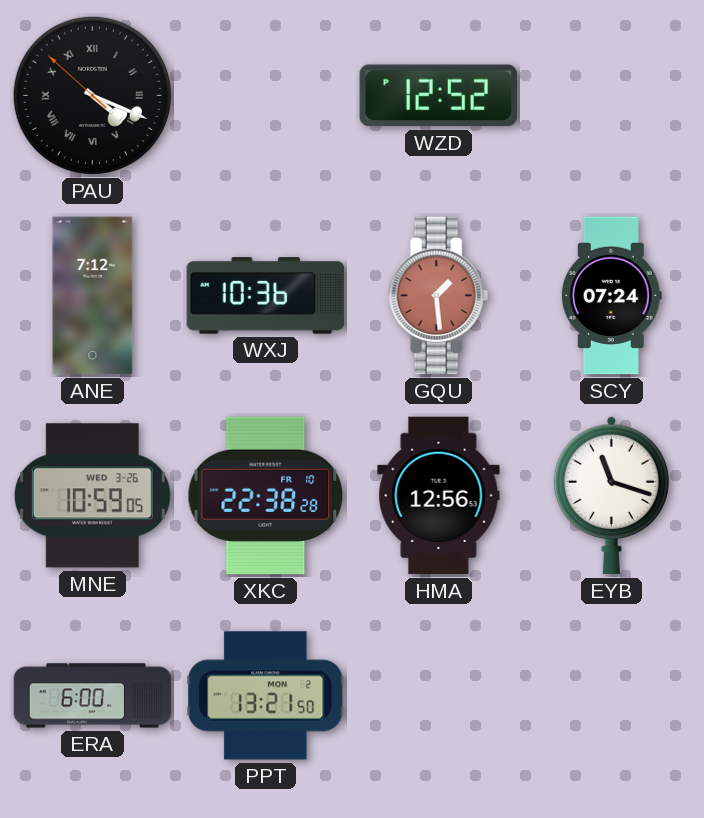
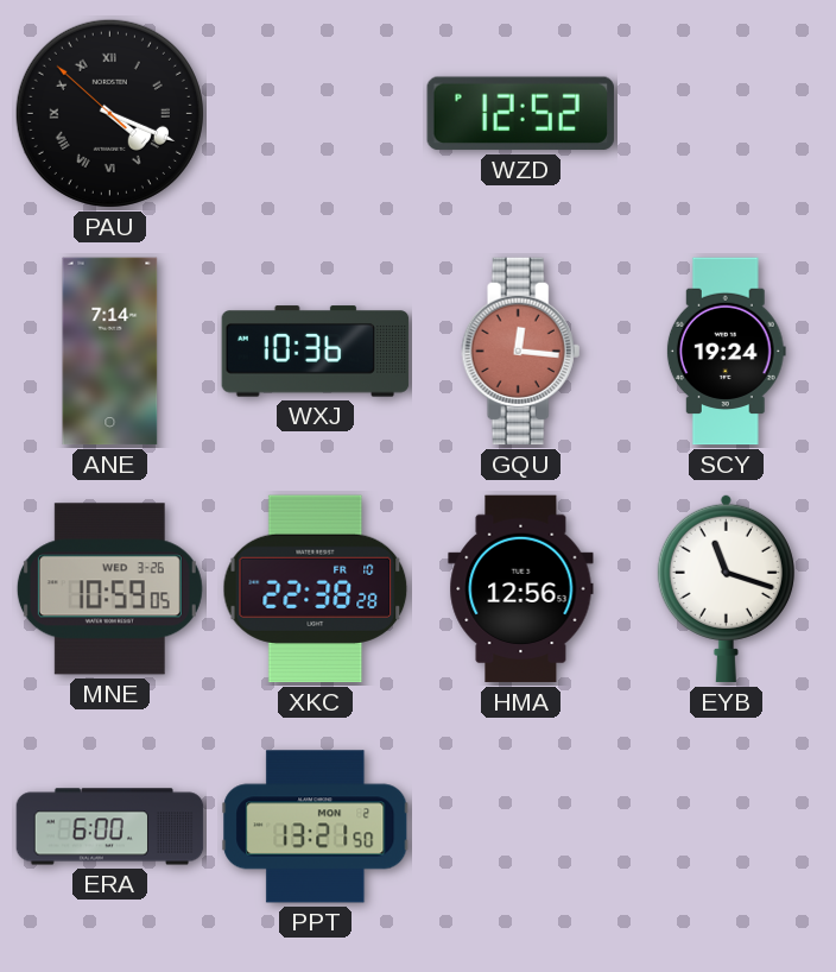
ANE: 7:12 -> 7:14 (110, 352)
GQU: 1:29 -> 12:16 (521, 352)
SCY: 07:24 -> 19:24 (726, 352)
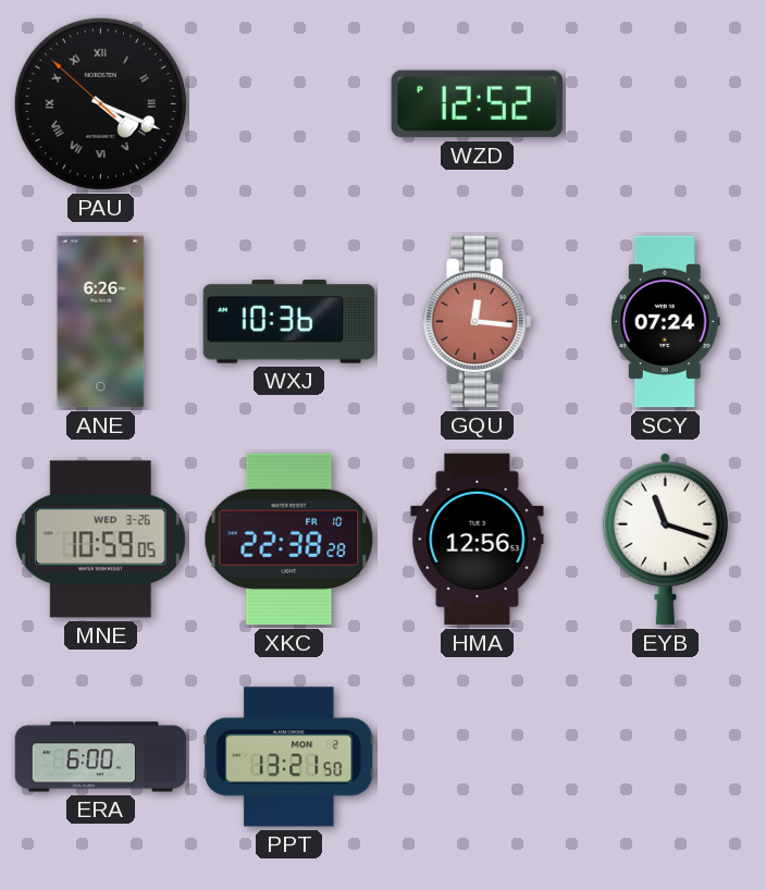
ANE: 7:14 -> 6:26 (101, 322)
SCY: 19:24 -> 07:24 (665, 322)
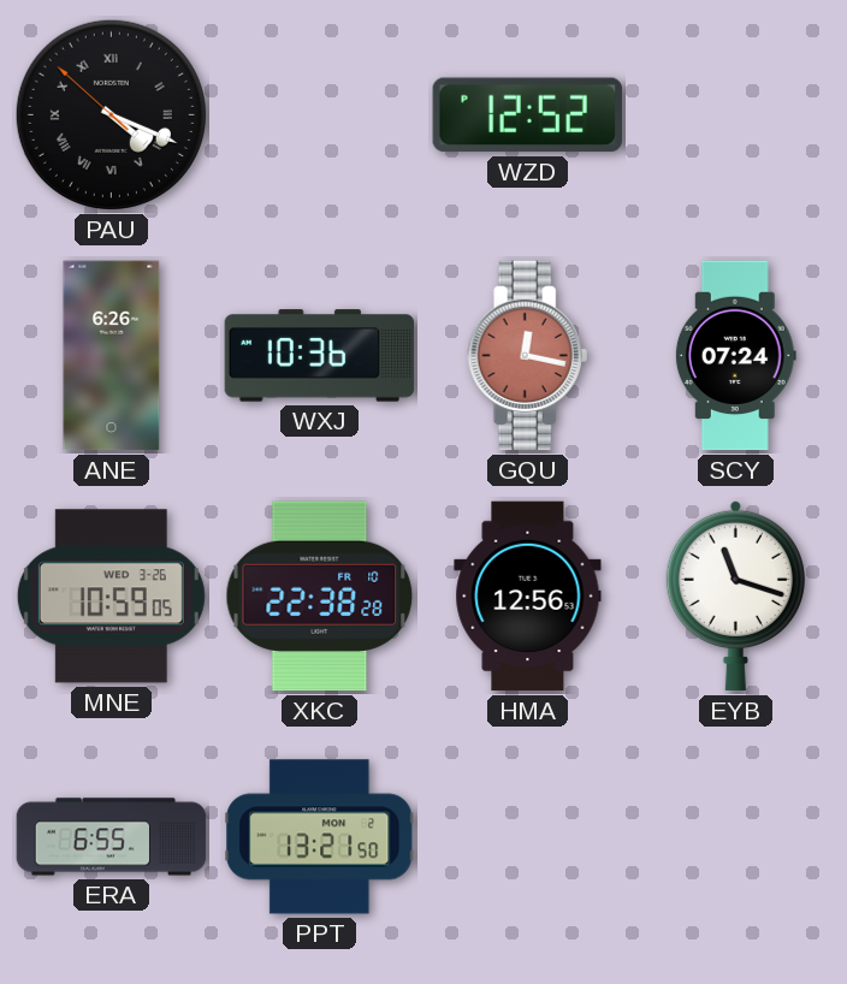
GQU: 12:16 -> 12:17 (528, 356)
ERA: 6:00 -> 6:55 (112, 837)
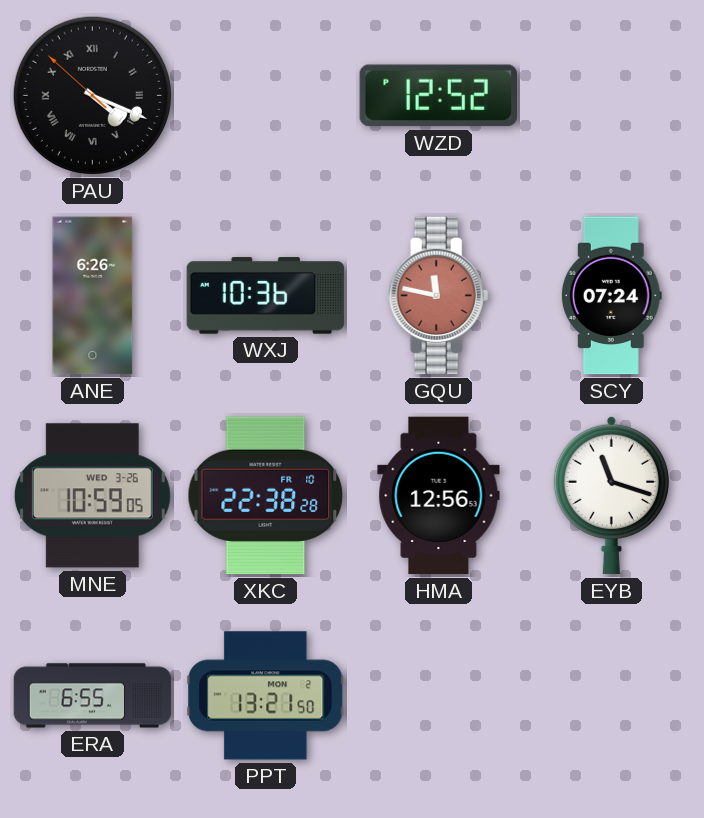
GQU: 12:17 -> 11:47 (439, 296)
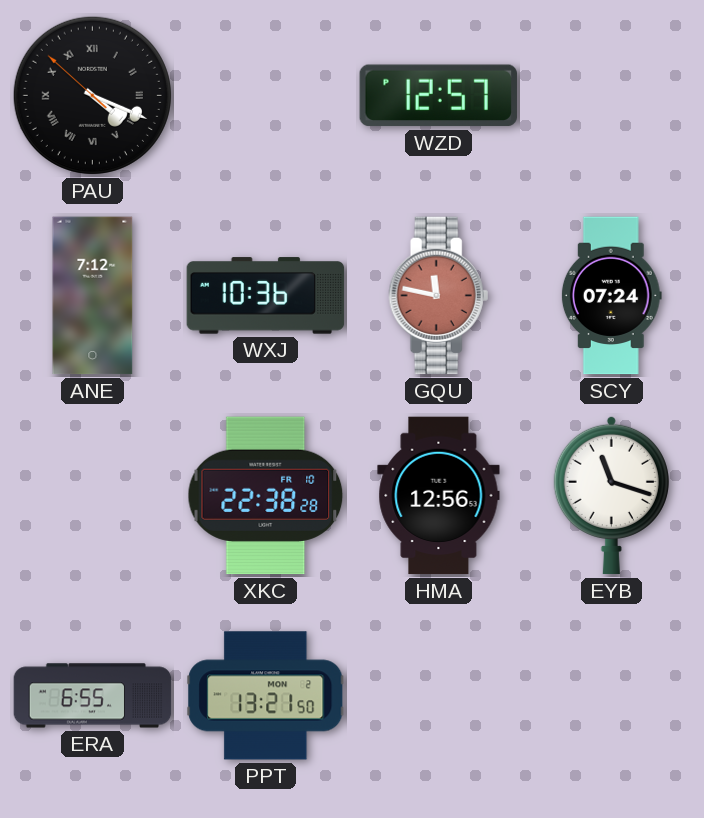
WZD: 12:52 -> 12:57 (438, 96)
ANE: 6:26 -> 7:12 (93, 296)
MNE: 10:59 -> none (92, 496)
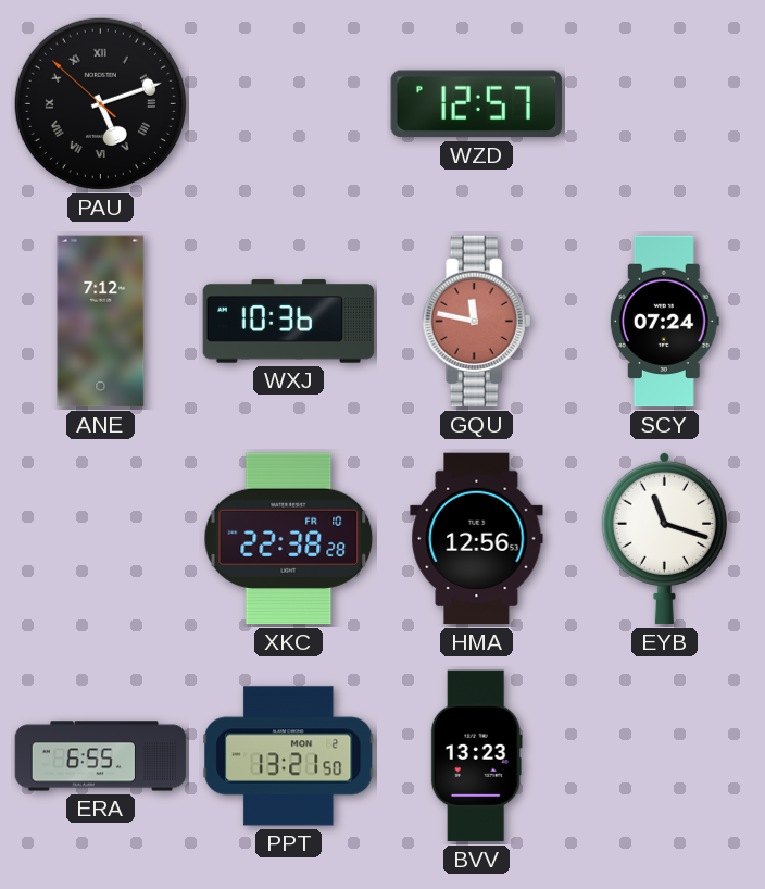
PAU: 4:18 -> 5:11 (100, 103)
BVV: none -> 13:23 (476, 756)
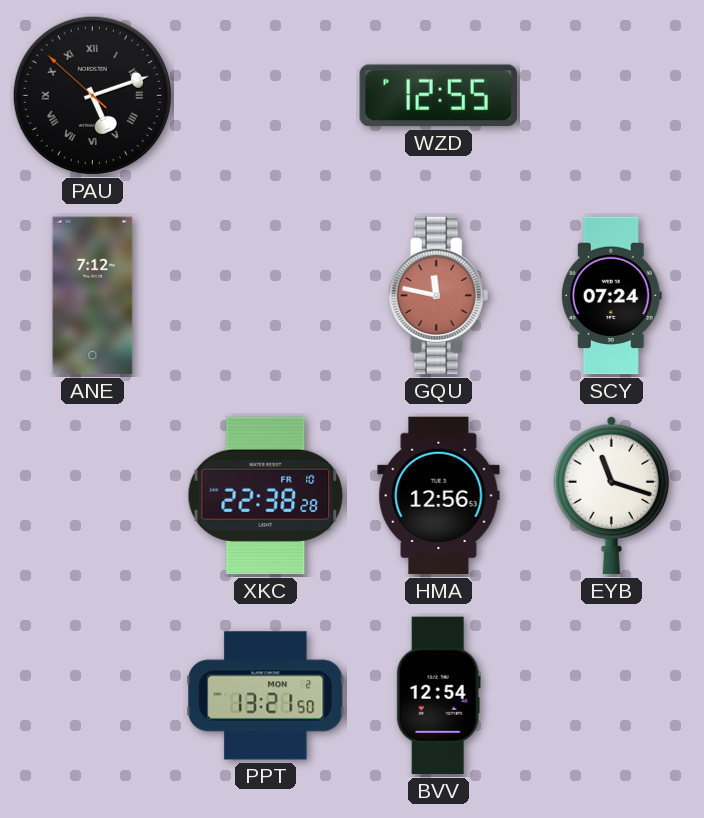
WZD: 12:57 -> 12:55 (438, 96)
WXJ: 10:36 -> none (289, 322)
ERA: 6:55 -> none (101, 756)
BVV: 13:23 -> 12:54 (438, 696)
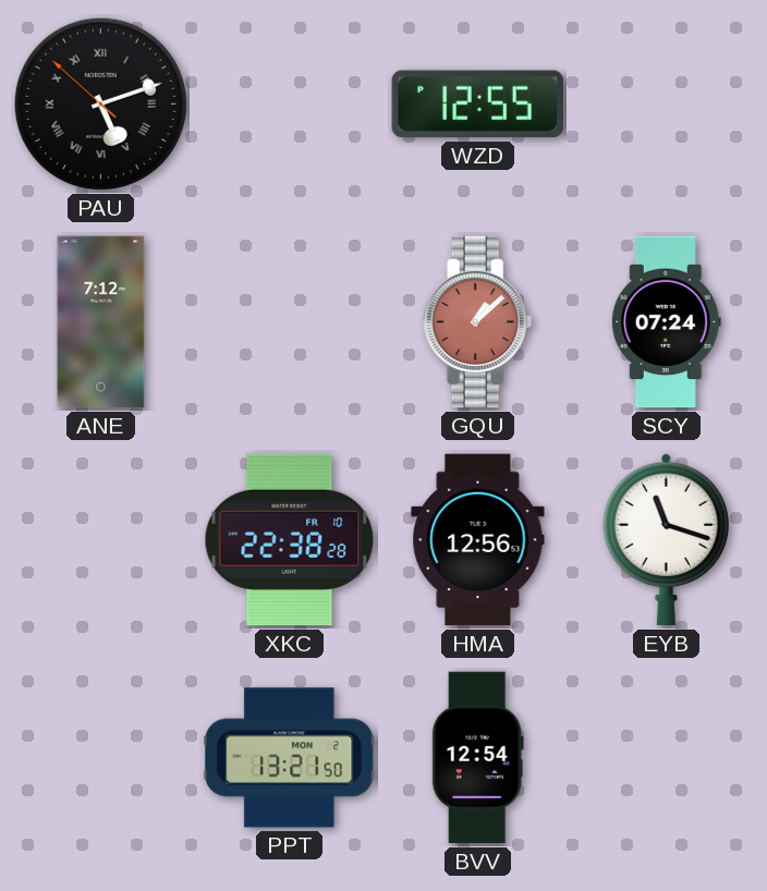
GQU: 11:47 -> 1:08 (478, 322)
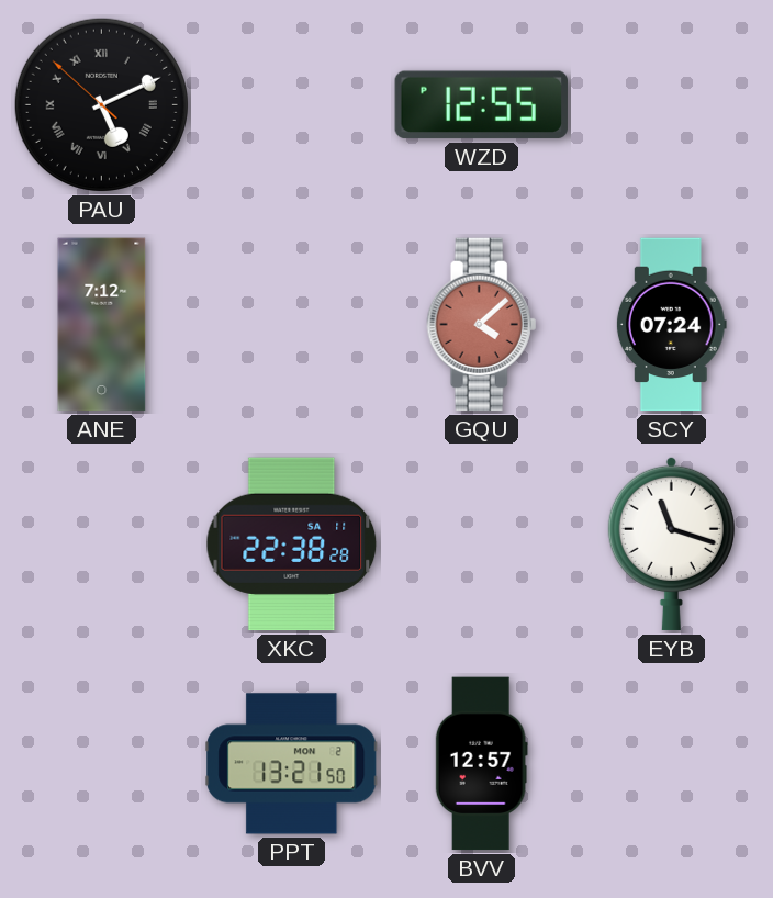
PAU: 5:11 -> 5:10 (101, 104)
GQU: 1:08 -> 4:08 (482, 325)
XKC date: FR 10 -> SA 11 (292, 545)
HMA: 12:56 -> none (478, 540)
BVV: 12:54 -> 12:57 (481, 764)
